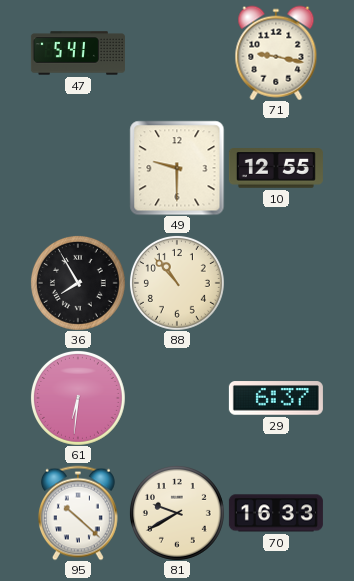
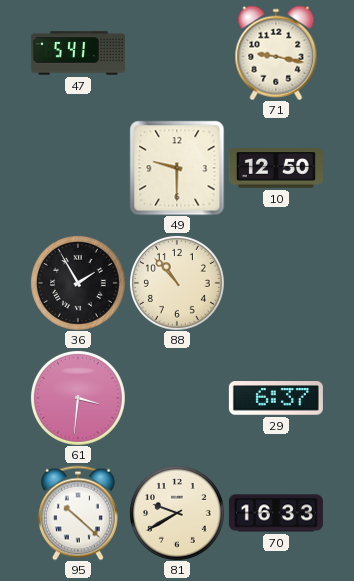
10: 12:55 -> 12:50 (276, 169)
36: 7:55 -> 1:55 (78, 283)
61: 6:31 -> 3:31 (78, 398)
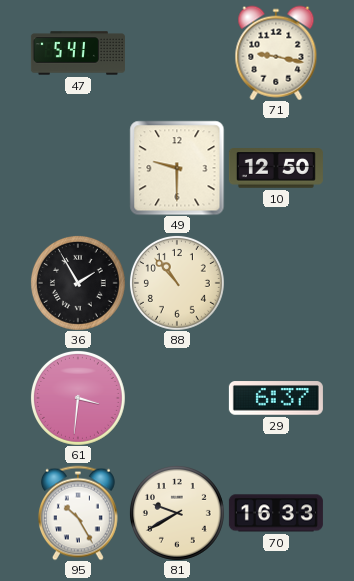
95: 10:22 -> 10:25 (78, 513)
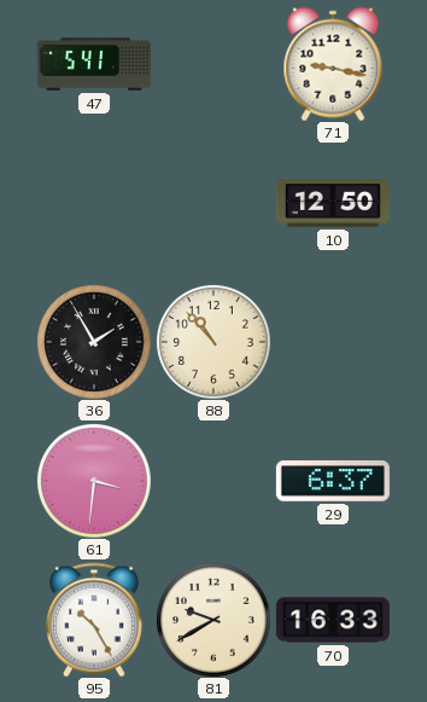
49: 9:30 -> none (177, 168)
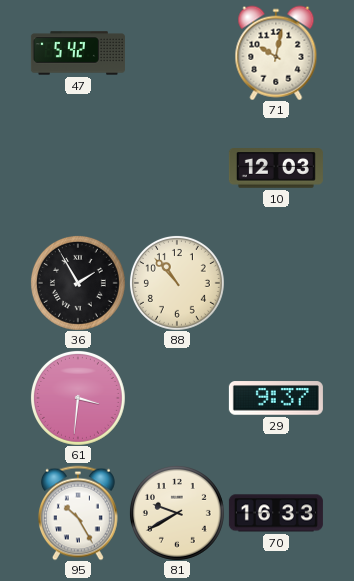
47: 5:41 -> 5:42 (78, 53)
71: 9:17 -> 10:02 (276, 53)
10: 12:50 -> 12:03 (276, 169)
29: 6:37 -> 9:37 (276, 398)
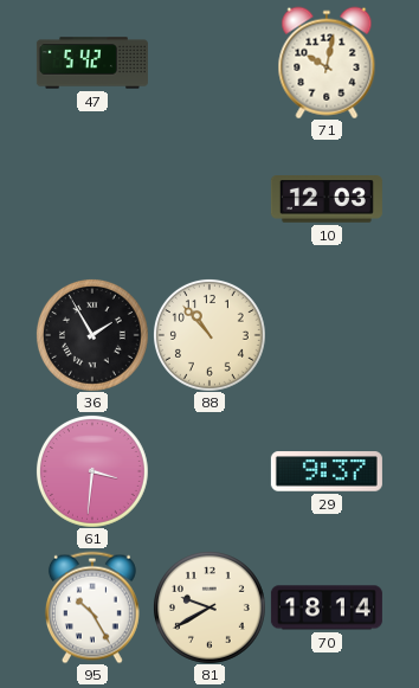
70: 16:33 -> 18:14 (327, 607)
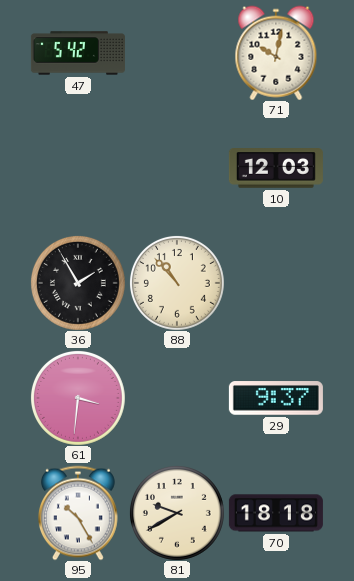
70: 18:14 -> 18:18 (276, 513)
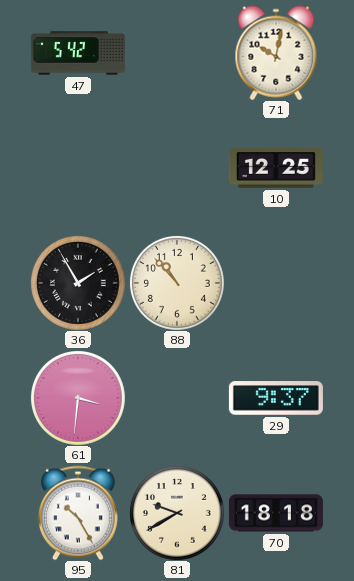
10: 12:03 -> 12:25 (276, 169)
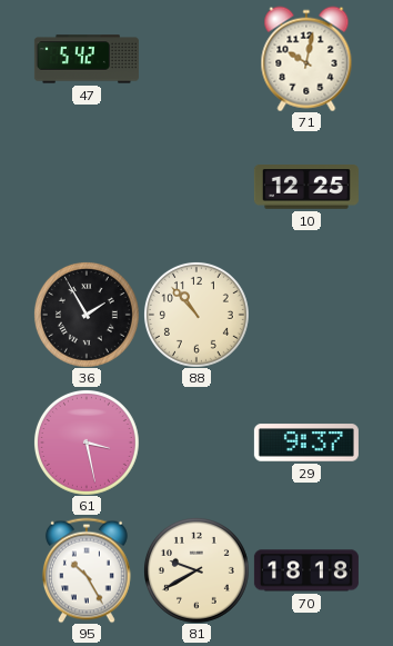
61: 3:31 -> 3:28 (87, 443)
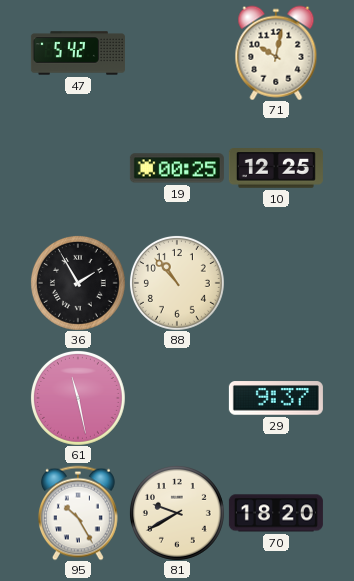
19: none -> 00:25 (177, 168)
61: 3:28 -> 11:28 (78, 398)
70: 18:18 -> 18:20 (276, 513)
